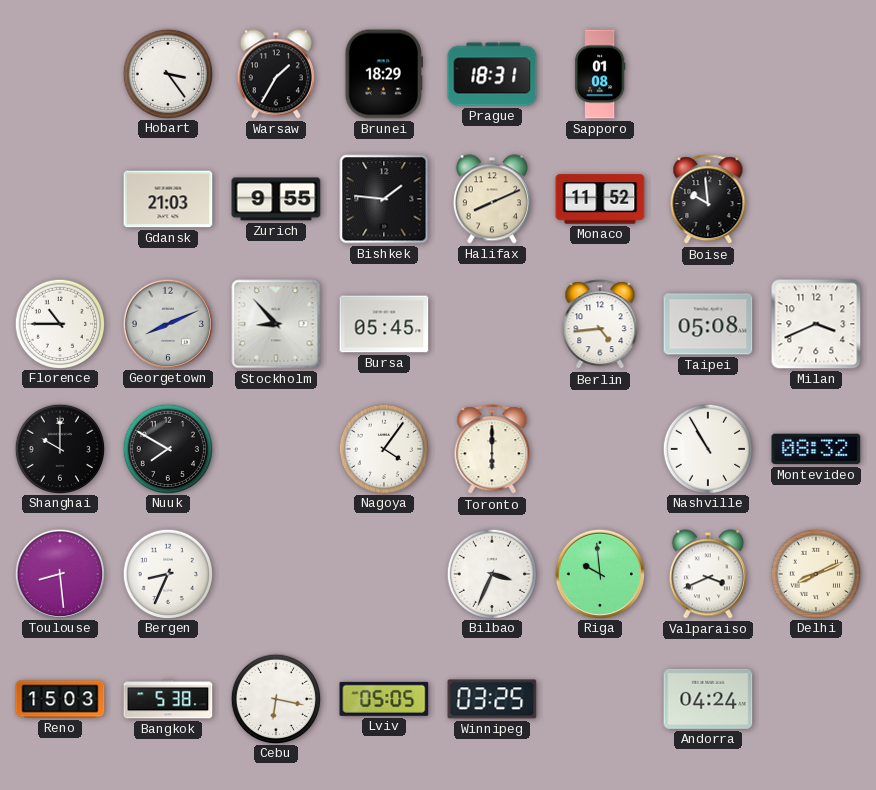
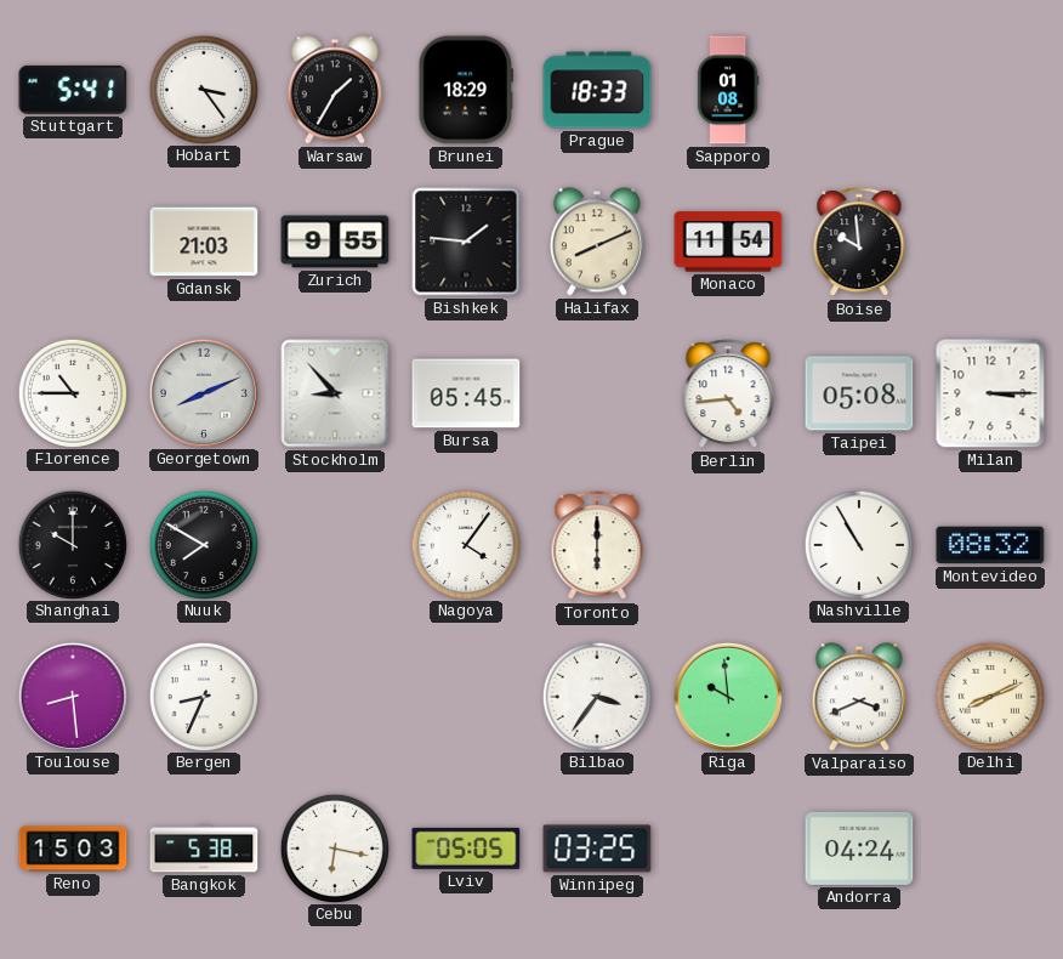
Stuttgart: none -> 5:41 (73, 90)
Prague: 18:31 -> 18:33 (597, 90)
Monaco: 11:52 -> 11:54 (728, 242)
Milan: 3:41 -> 3:15 (990, 393)
Bilbao: 3:34 -> 3:36 (596, 696)
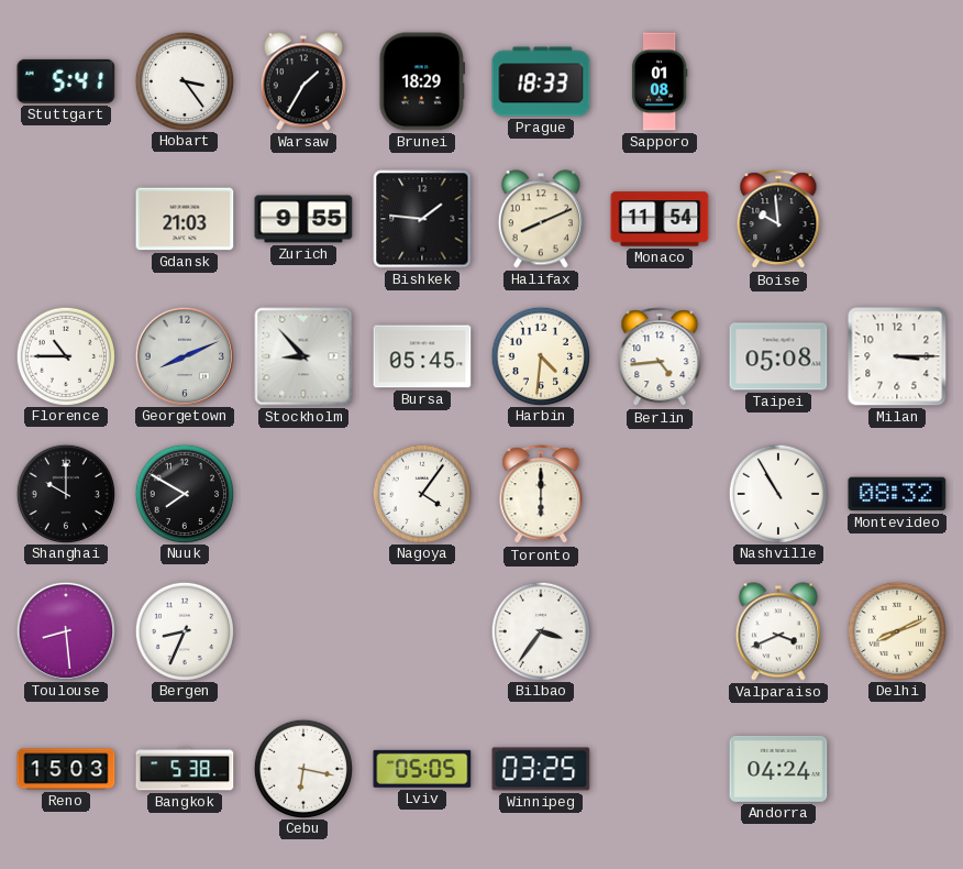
Harbin: none -> 4:31 (540, 355)
Riga: 9:59 -> none (727, 696)
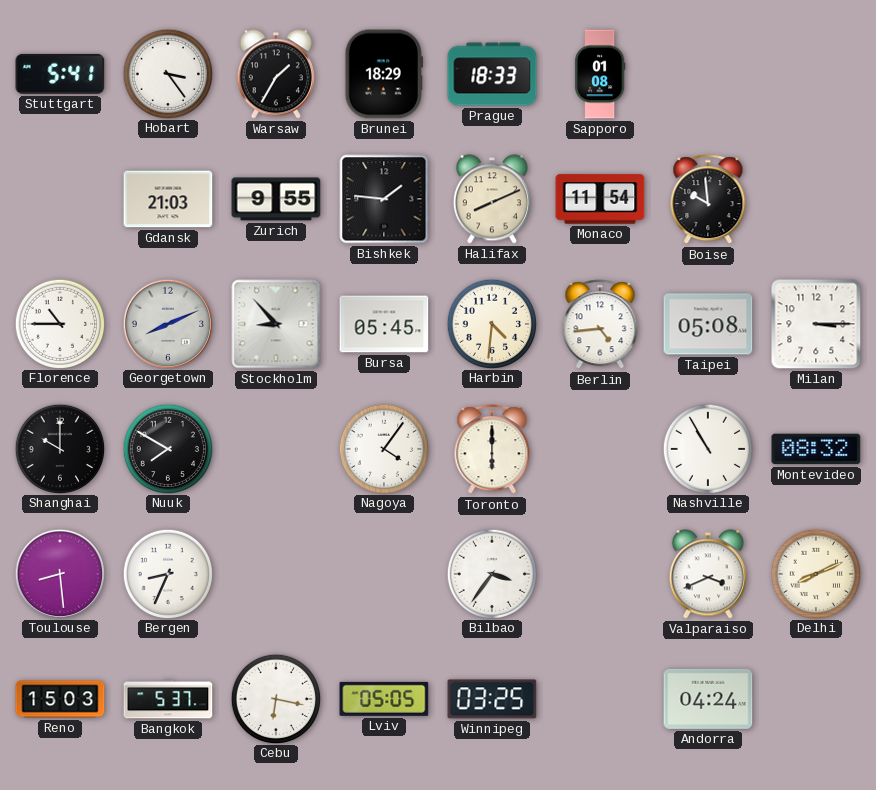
Bangkok: 5:38 -> 5:37 (168, 699)
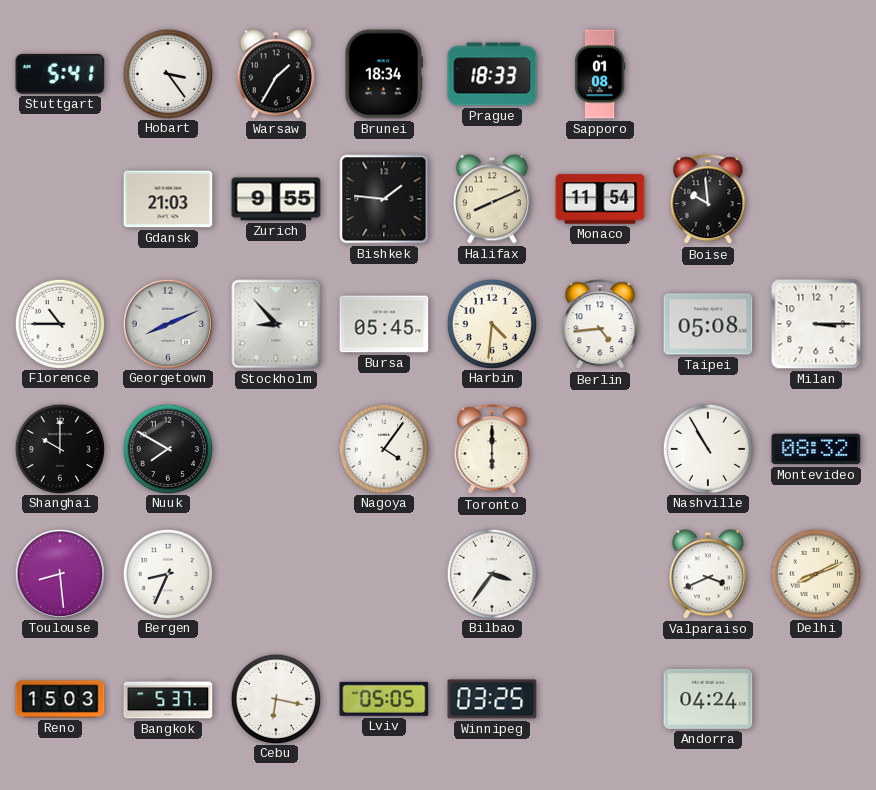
Brunei: 18:29 -> 18:34 (383, 74)
